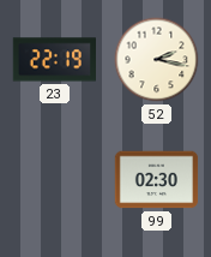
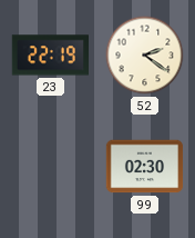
52: 2:17 -> 2:21 (145, 56)
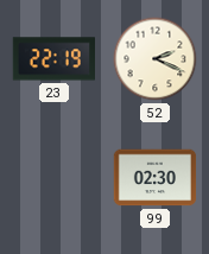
52: 2:21 -> 2:19 (156, 59)
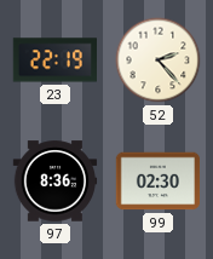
52: 2:19 -> 2:23 (159, 61)
97: none -> 8:36 (56, 182)
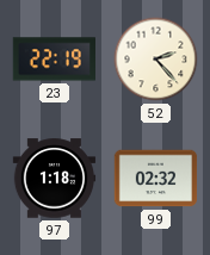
97: 8:36 -> 1:18 (55, 179)
99: 02:30 -> 02:32 (156, 179)
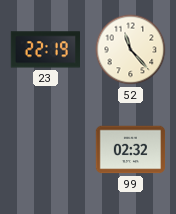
52: 2:23 -> 11:23 (131, 50)
97: 1:18 -> none (55, 179)
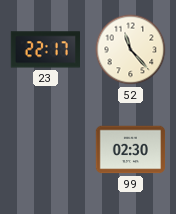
23: 22:19 -> 22:17 (45, 50)
99: 02:32 -> 02:30 (131, 150)
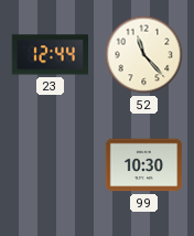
23: 22:17 -> 12:44 (50, 55)
99: 02:30 -> 10:30 (144, 165)
